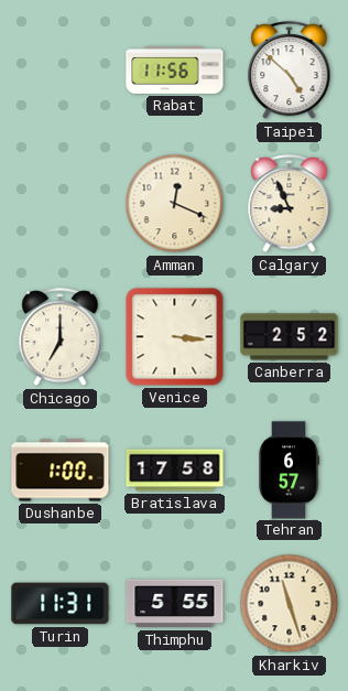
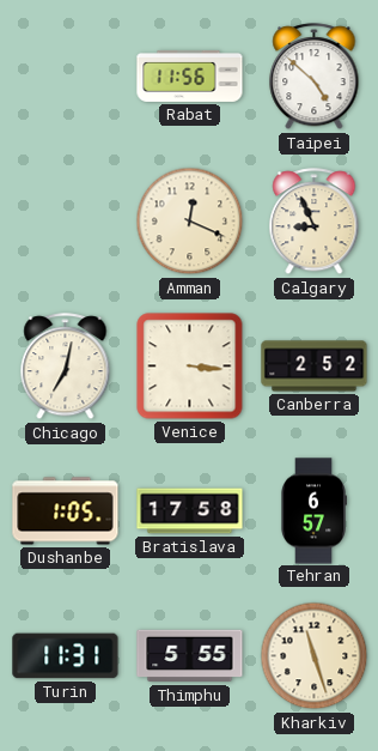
Chicago: 7:00 -> 7:02 (66, 367)
Dushanbe: 1:00 -> 1:05 (66, 511)
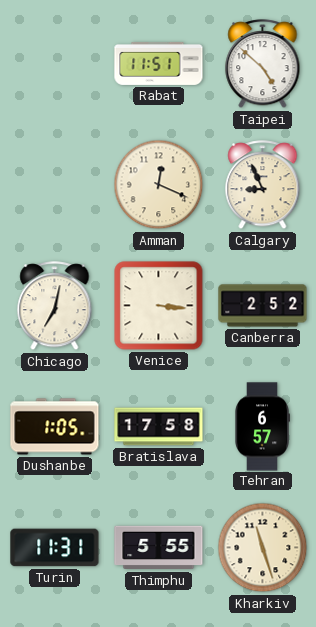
Rabat: 11:56 -> 11:51 (159, 63)
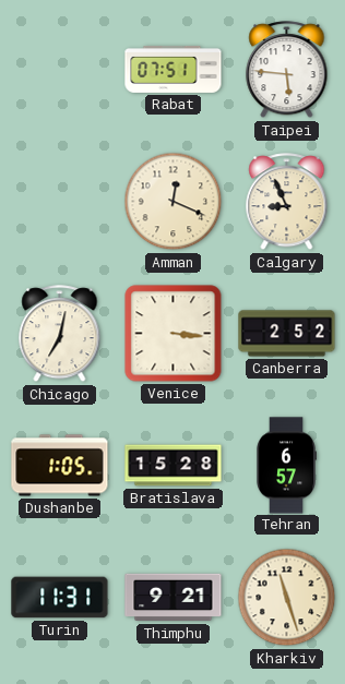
Rabat: 11:51 -> 07:51 (174, 69)
Taipei: 4:52 -> 5:46 (287, 70)
Bratislava: 17:58 -> 15:28 (174, 466)
Thimphu: 5:55 -> 9:21 (174, 598)
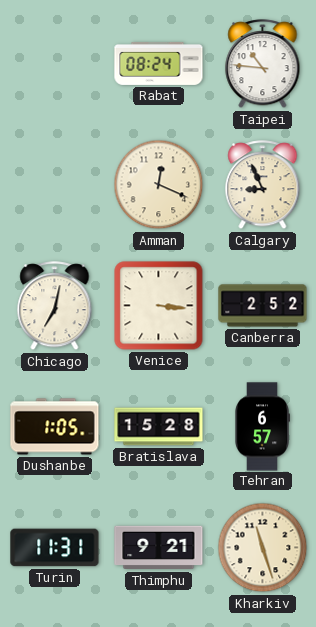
Rabat: 07:51 -> 08:24 (159, 63)
Taipei: 5:46 -> 10:46 (263, 64)
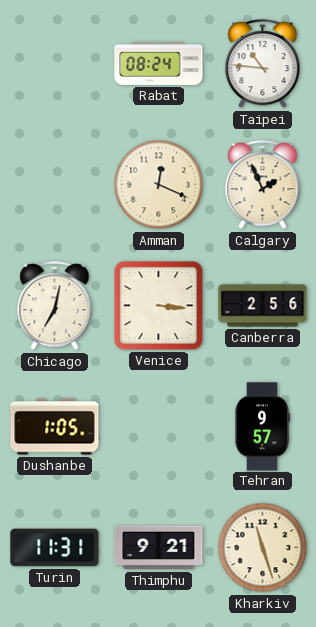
Calgary: 8:56 -> 1:56 (263, 185)
Canberra: 2:52 -> 2:56 (263, 306)
Bratislava: 15:28 -> none (159, 427)
Tehran: 6:57 -> 9:57 (262, 427)
